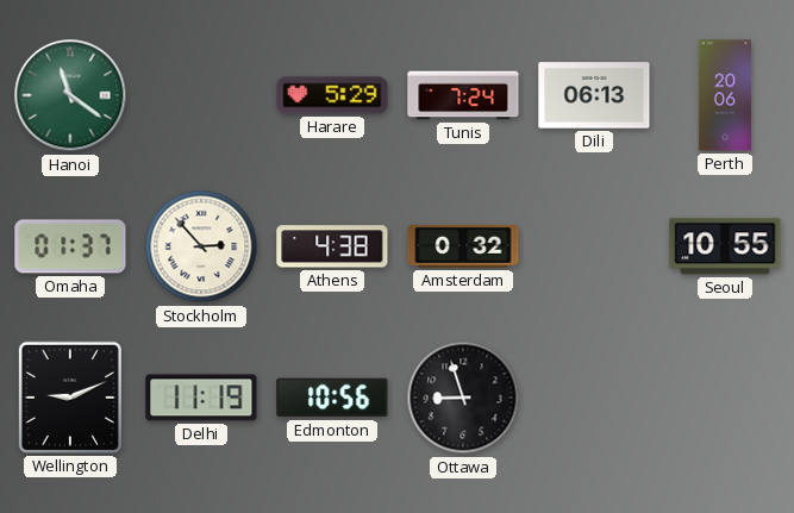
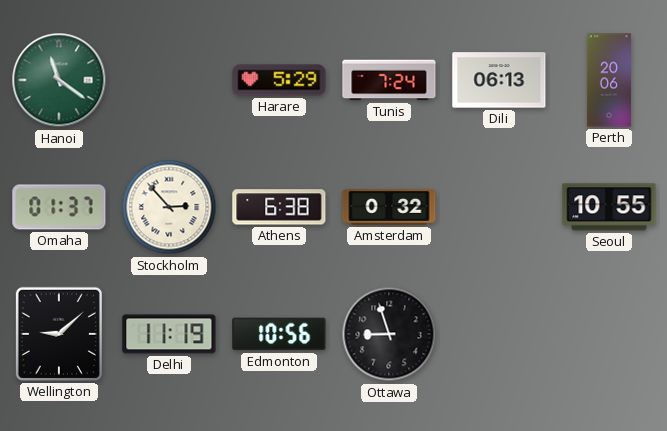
Athens: 4:38 -> 6:38 (279, 207)
Wellington: 9:11 -> 9:08 (59, 334)
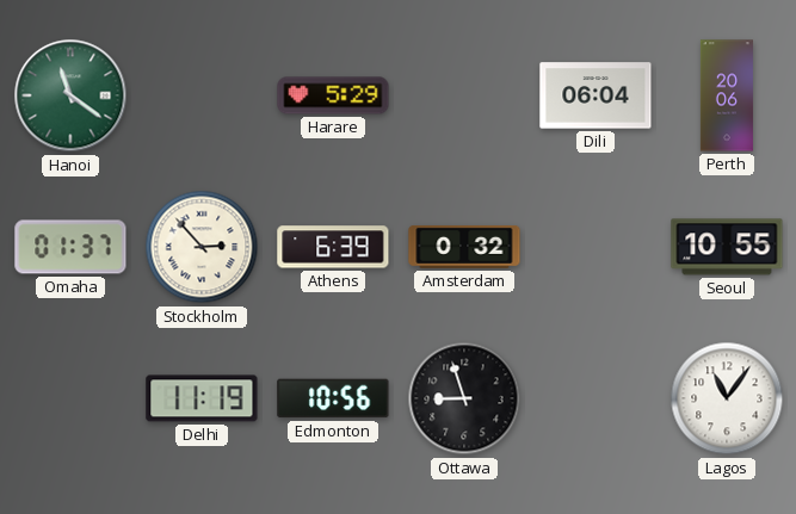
Tunis: 7:24 -> none (389, 80)
Dili: 06:13 -> 06:04 (596, 95)
Athens: 6:38 -> 6:39 (333, 247)
Wellington: 9:08 -> none (59, 334)
Lagos: none -> 11:06 (727, 398)
